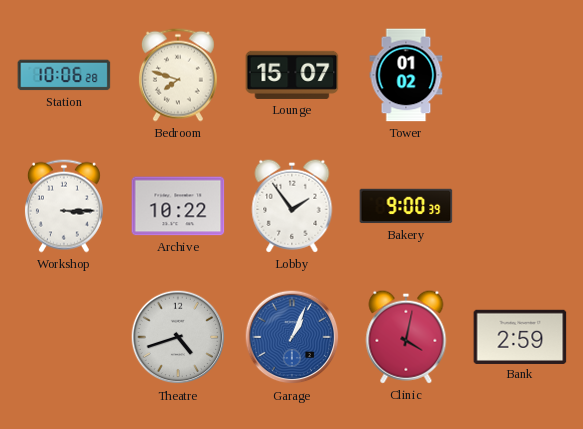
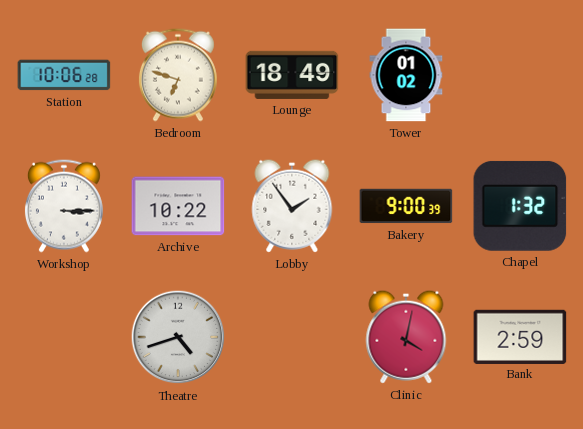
Bedroom: 7:48 -> 6:48 (178, 75)
Lounge: 15:07 -> 18:49 (292, 75)
Chapel: none -> 1:32 (520, 206)
Garage: 1:04 -> none (292, 337)
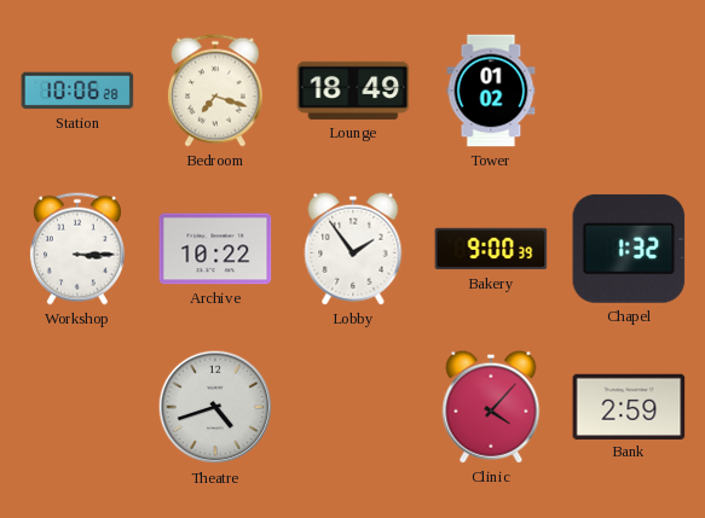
Bedroom: 6:48 -> 7:18 (215, 91)
Clinic: 4:02 -> 4:07 (491, 407)
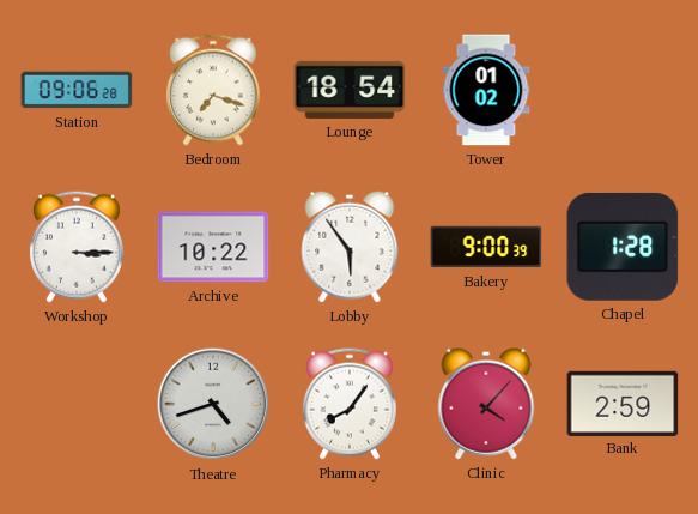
Station: 10:06 -> 09:06 (77, 90)
Lounge: 18:49 -> 18:54 (350, 90)
Lobby: 1:54 -> 5:54 (350, 247)
Chapel: 1:32 -> 1:28 (623, 247)
Pharmacy: none -> 8:06 (350, 404)
